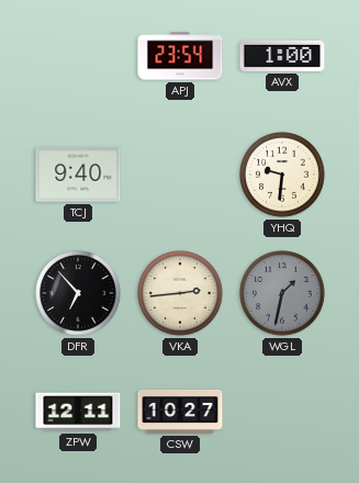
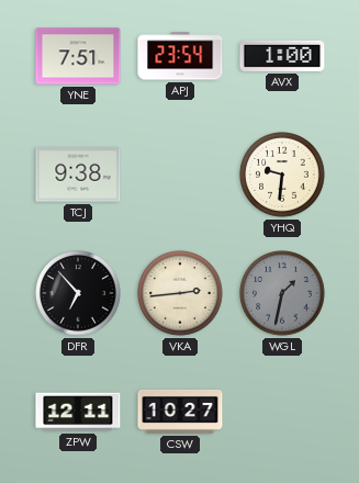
YNE: none -> 7:51 (78, 56)
TCJ: 9:40 -> 9:38 (78, 175)
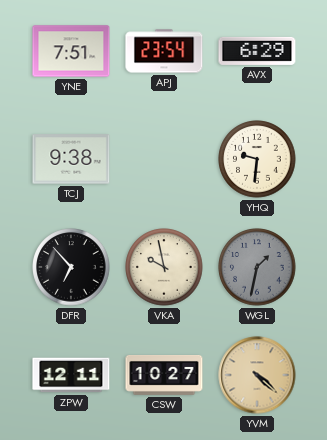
AVX: 1:00 -> 6:29 (257, 51)
VKA: 2:44 -> 9:58 (164, 267)
YVM: none -> 4:22 (257, 375)
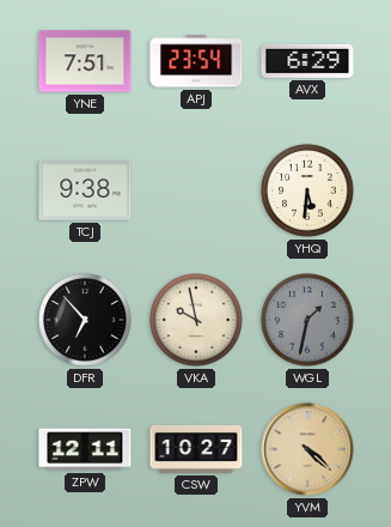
YHQ: 9:31 -> 5:31 (307, 190)
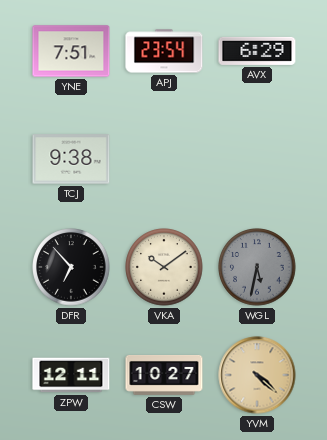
YHQ: 5:31 -> none (307, 190)
VKA: 9:58 -> 10:09 (164, 267)
WGL: 1:32 -> 5:32 (257, 267)
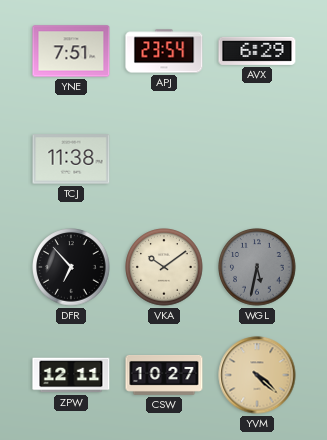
TCJ: 9:38 -> 11:38 (71, 159)
